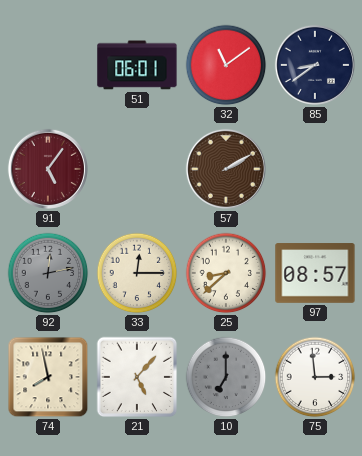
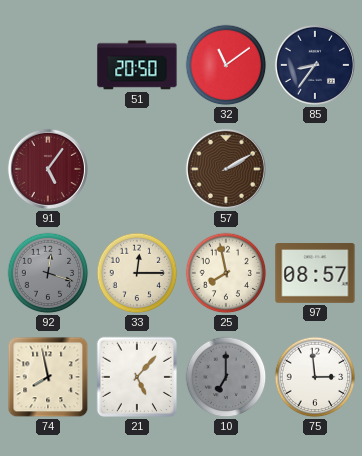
51: 06:01 -> 20:50 (137, 65)
85: 8:39 -> 8:36 (315, 65)
92: 12:13 -> 12:18 (48, 273)
25: 8:38 -> 7:58 (226, 273)
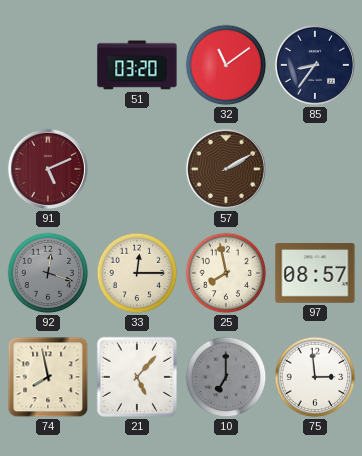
51: 20:50 -> 03:20 (137, 65)
91: 5:06 -> 5:11 (48, 169)
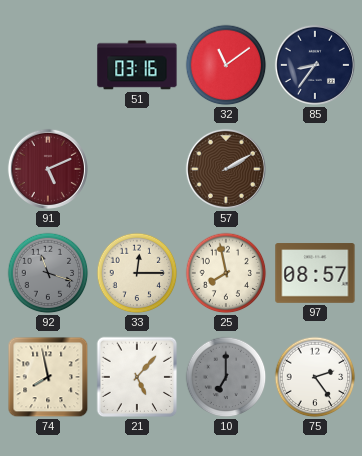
51: 03:20 -> 03:16 (137, 65)
92: 12:18 -> 11:18 (48, 273)
75: 2:59 -> 2:24 (315, 377)
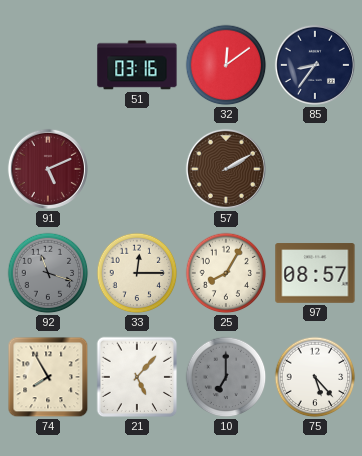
32: 11:09 -> 12:09 (226, 65)
25: 7:58 -> 8:05 (226, 273)
74: 7:58 -> 7:55 (48, 377)
75: 2:24 -> 5:23 (315, 377)
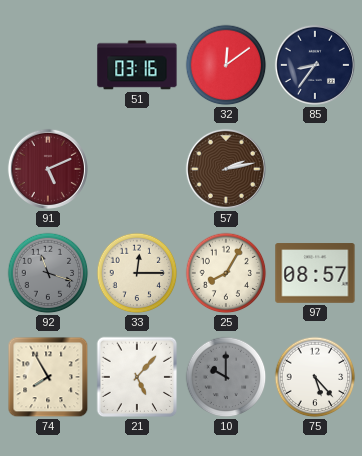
57: 2:10 -> 2:13 (226, 169)
10: 7:00 -> 10:00 (226, 377)
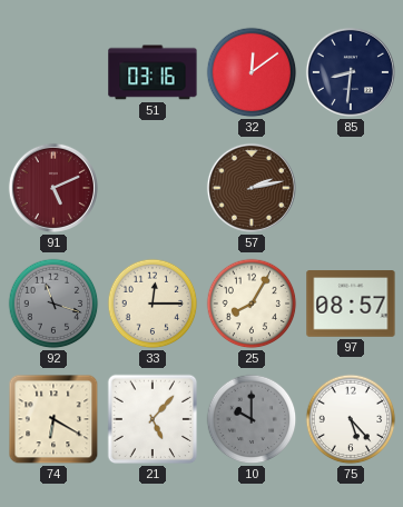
85: 8:36 -> 8:31 (351, 72)
74: 7:55 -> 6:20 (53, 419)
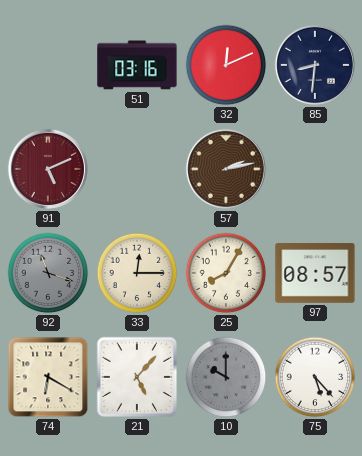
32: 12:09 -> 12:11 (226, 65)
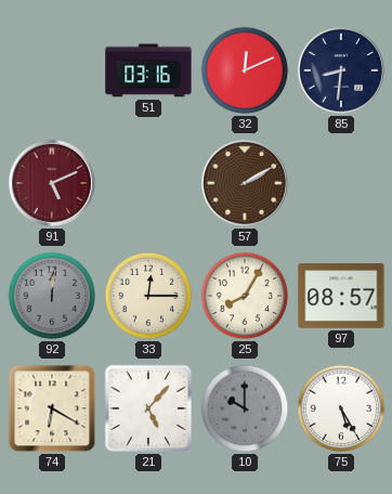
57: 2:13 -> 2:10 (245, 183)
92: 11:18 -> 12:01 (52, 296)
75: 5:23 -> 5:25 (341, 408)
